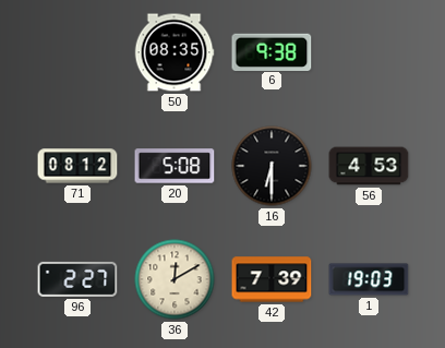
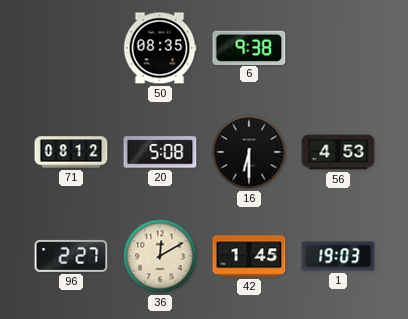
42: 7:39 -> 1:45 (249, 256)
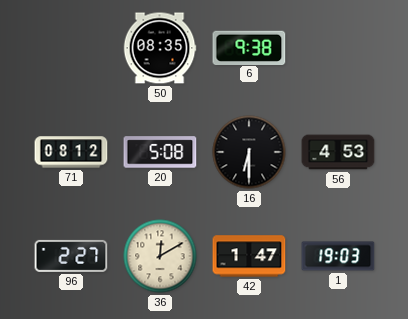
42: 1:45 -> 1:47 (249, 256)
